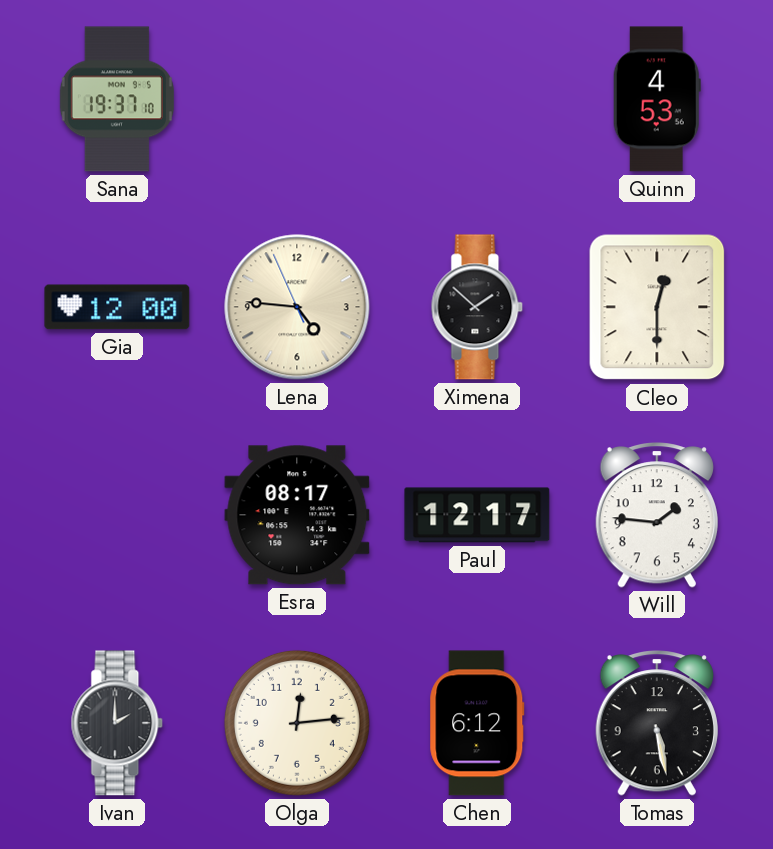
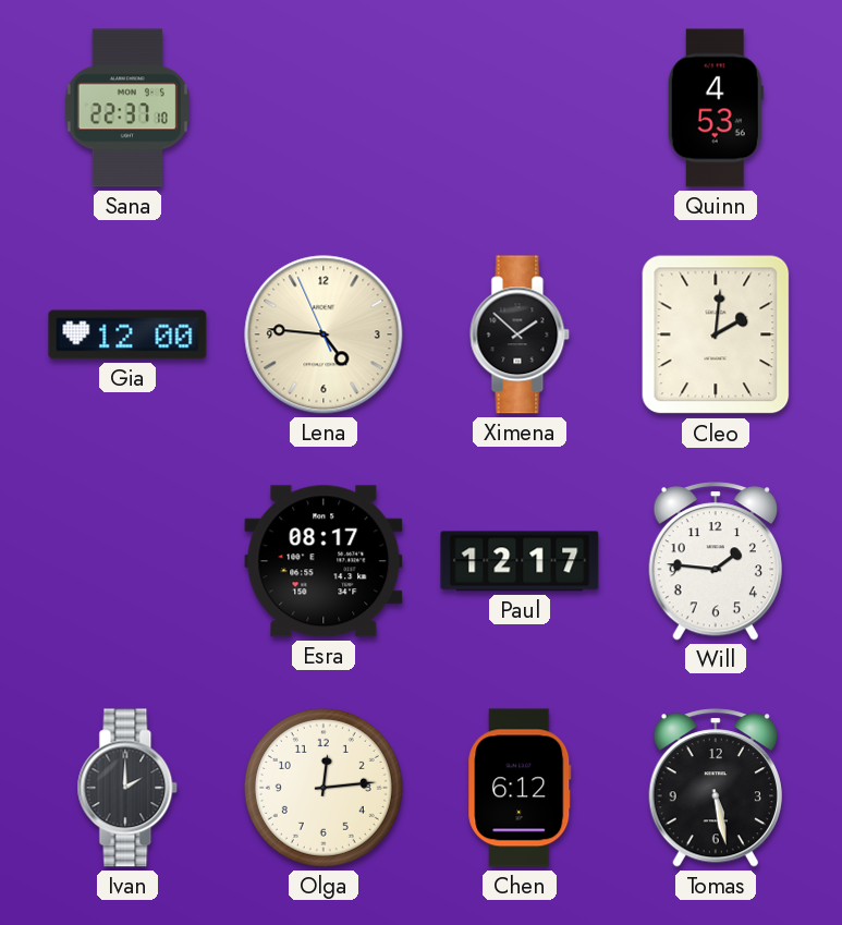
Sana: 19:37 -> 22:37 (127, 108)
Cleo: 12:30 -> 2:01 (716, 334)
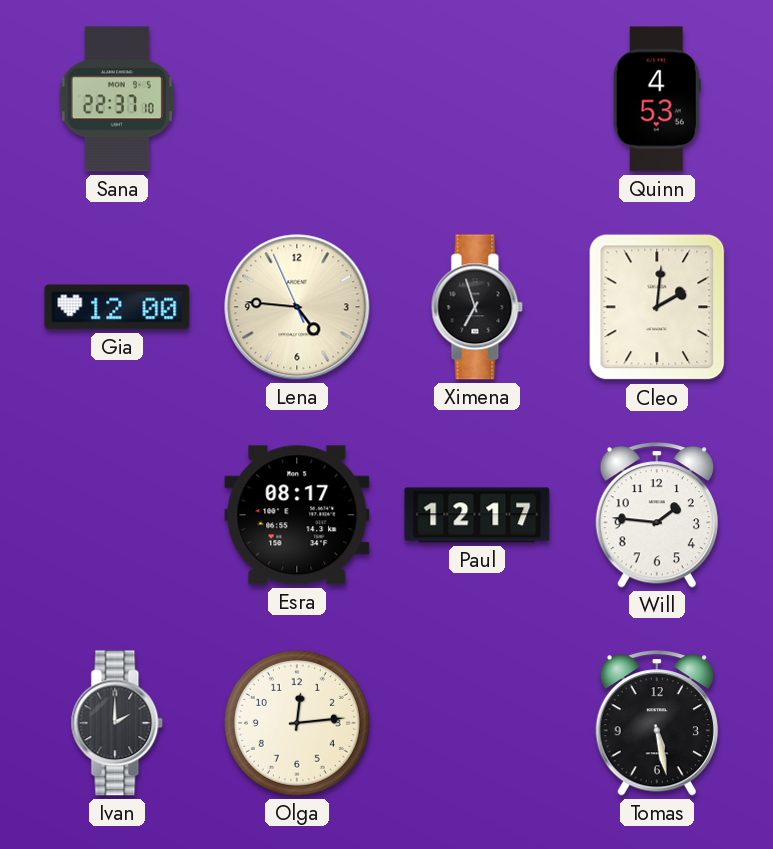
Ximena: 1:52 -> 6:57 (477, 307)
Chen: 6:12 -> none (520, 788)
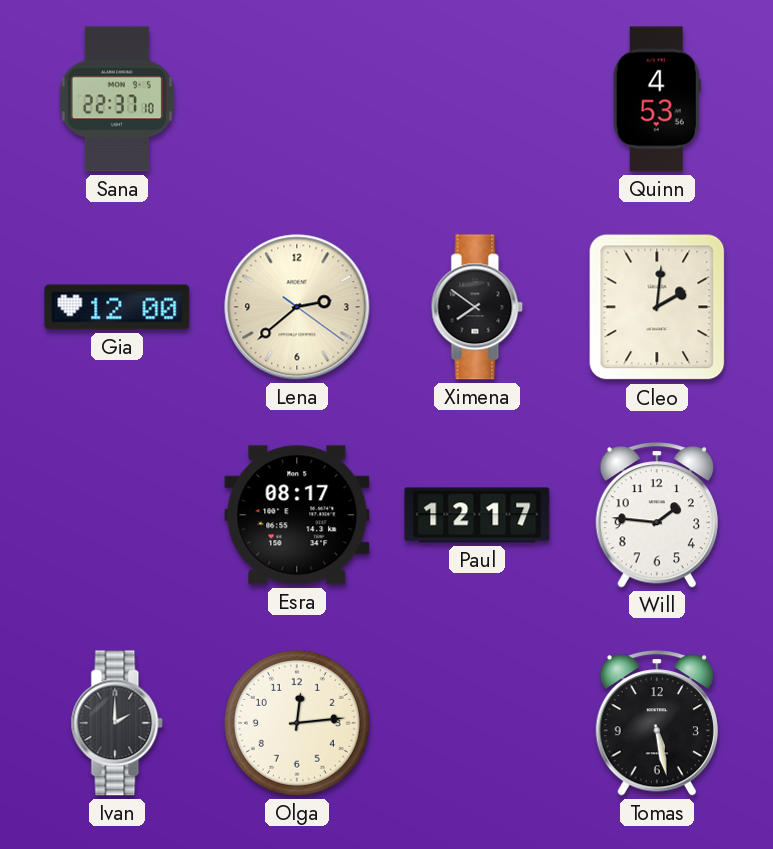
Lena: 4:45 -> 2:38 (297, 307)
Ximena: 6:57 -> 7:51 (477, 307)
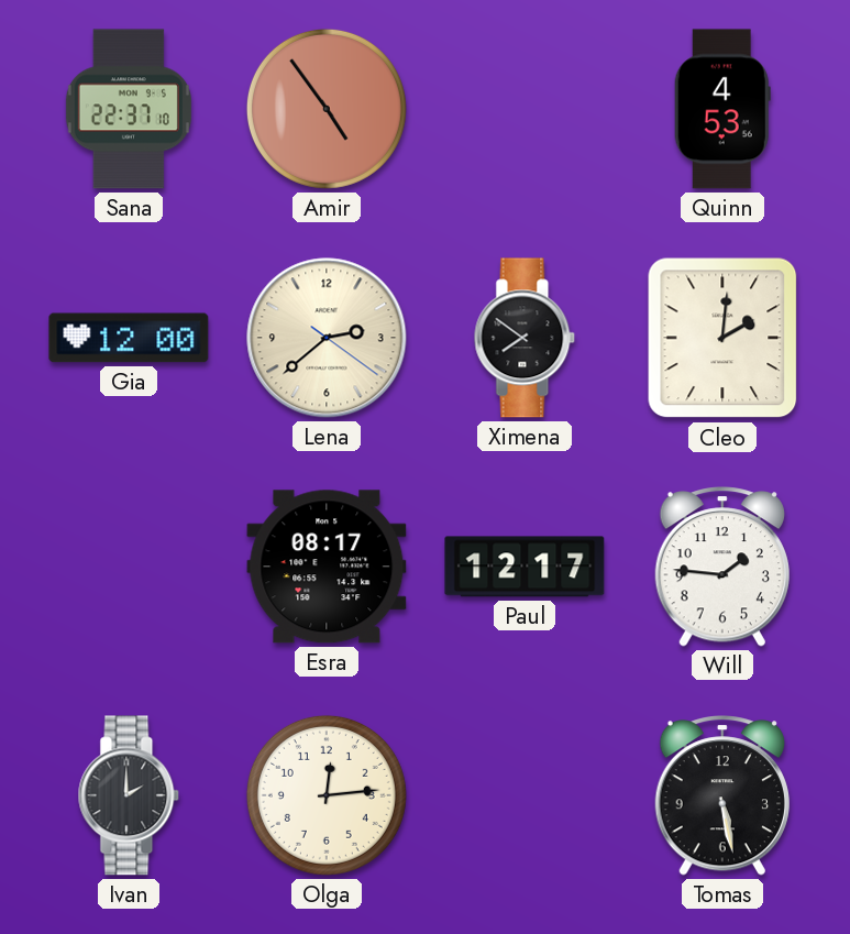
Amir: none -> 4:54 (327, 109)
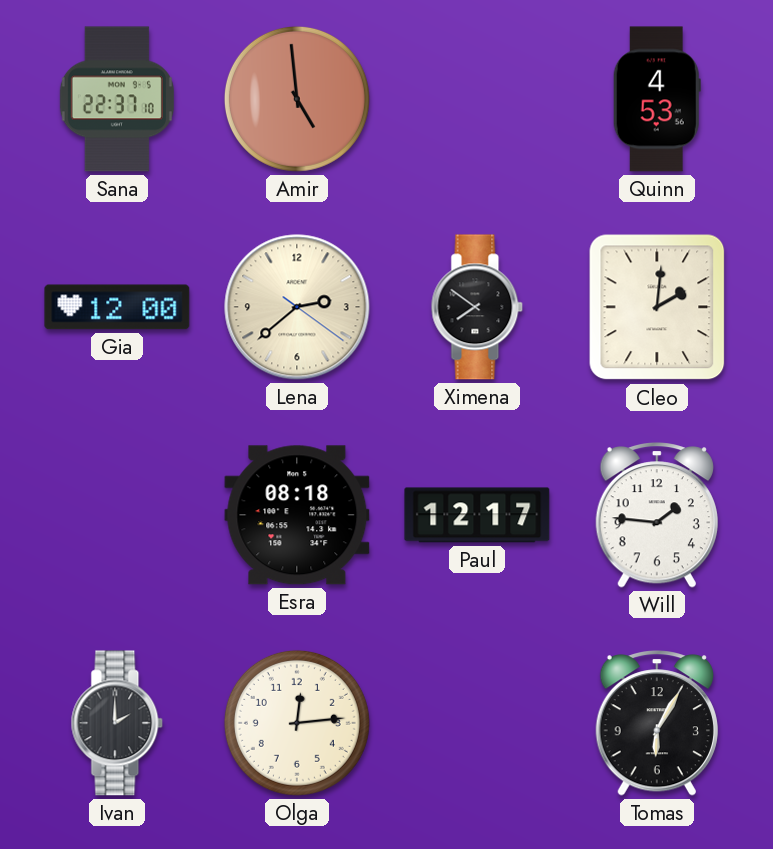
Amir: 4:54 -> 4:59 (297, 99)
Esra: 08:17 -> 08:18 (297, 515)
Tomas: 5:28 -> 6:05 (657, 723)
